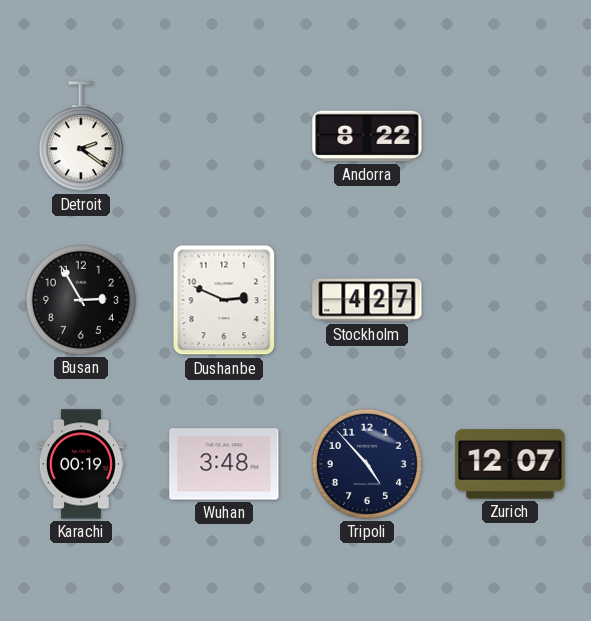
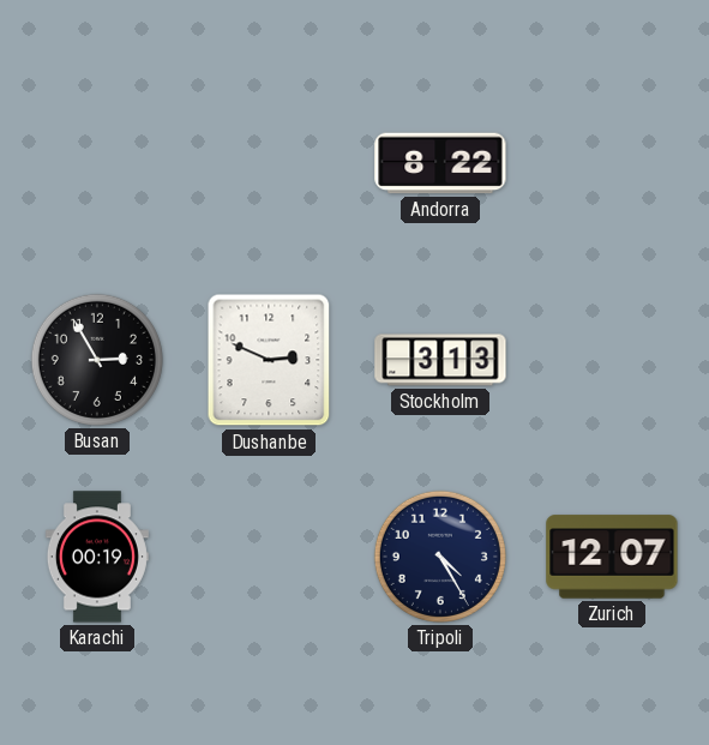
Detroit: 2:21 -> none (81, 137)
Stockholm: 4:27 -> 3:13 (440, 360)
Wuhan: 3:48 -> none (224, 464)
Tripoli: 4:53 -> 4:25 (440, 557)
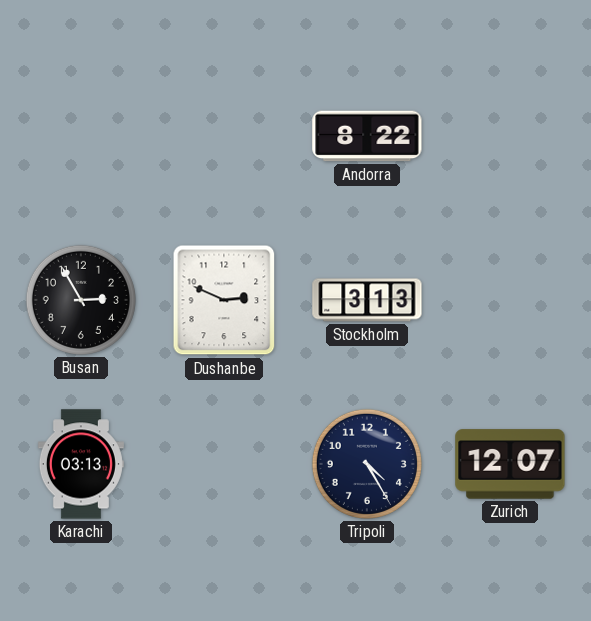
Karachi: 00:19 -> 03:13 (81, 464)
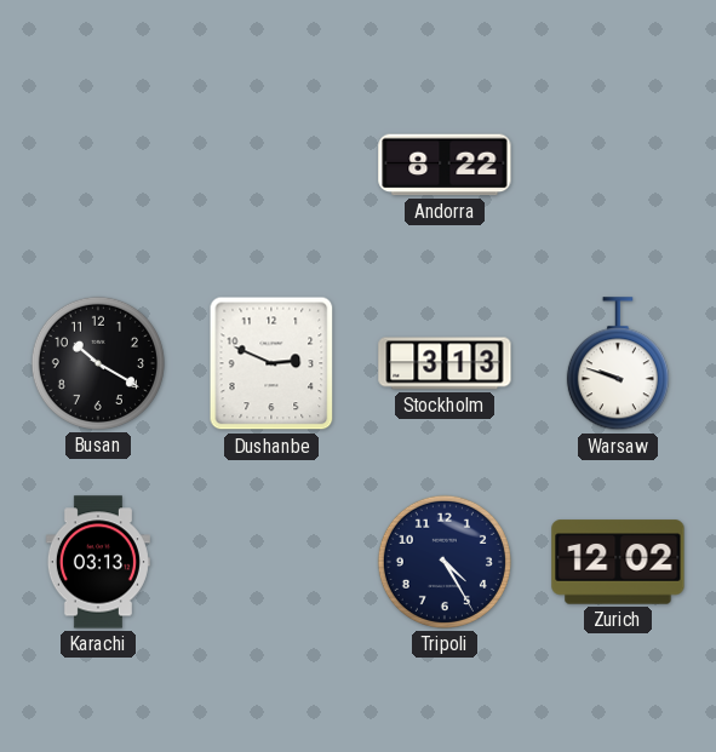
Busan: 2:55 -> 10:20 (98, 363)
Warsaw: none -> 9:48 (618, 364)
Zurich: 12:07 -> 12:02 (618, 562)
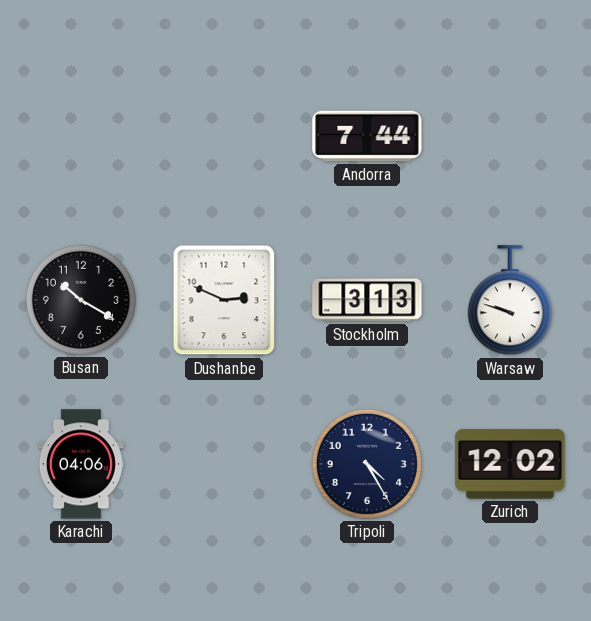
Andorra: 8:22 -> 7:44 (367, 136)
Karachi: 03:13 -> 04:06 (81, 464)
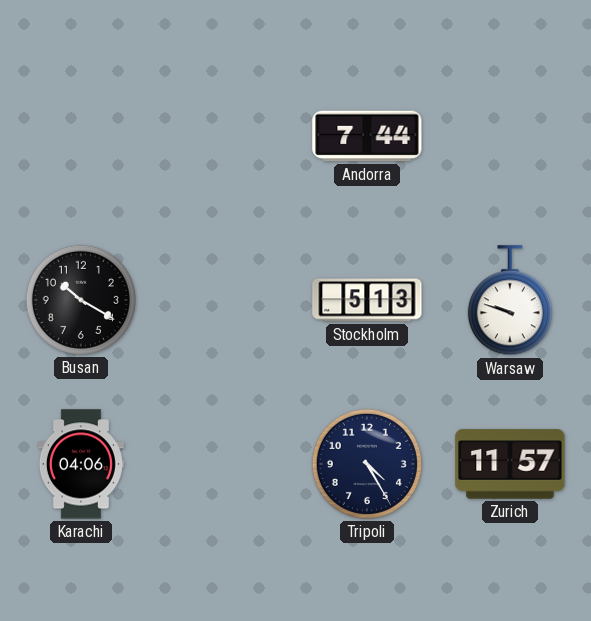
Dushanbe: 2:49 -> none (224, 300)
Stockholm: 3:13 -> 5:13 (367, 300)
Zurich: 12:02 -> 11:57 (510, 464)
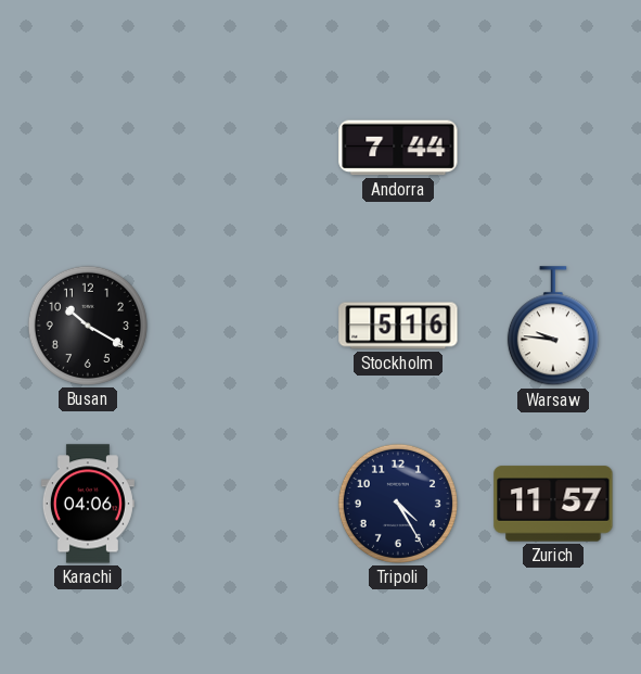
Stockholm: 5:13 -> 5:16 (398, 326)
Warsaw: 9:48 -> 9:46 (553, 327)
